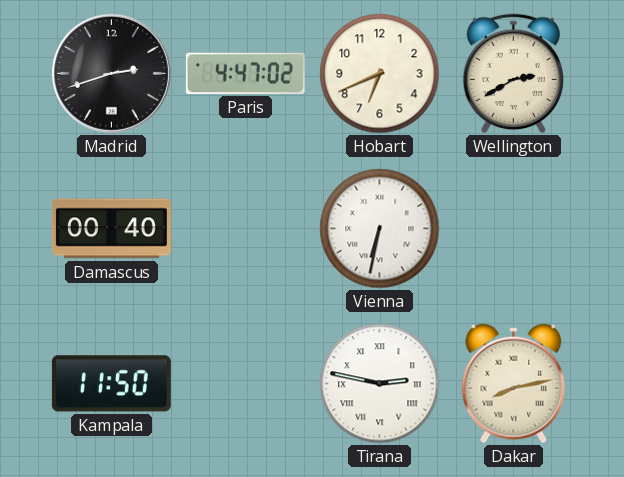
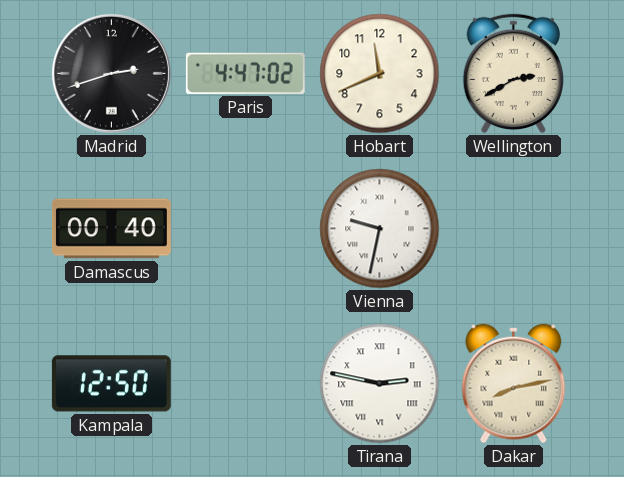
Hobart: 6:41 -> 11:41 (380, 74)
Vienna: 6:32 -> 9:32 (380, 229)
Kampala: 11:50 -> 12:50 (111, 384)
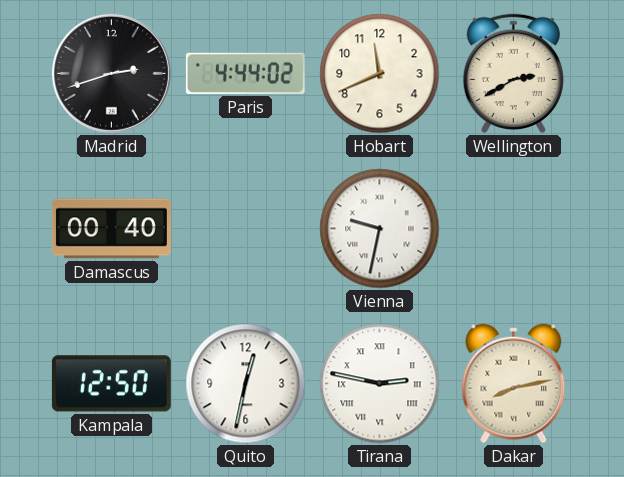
Paris: 4:47 -> 4:44 (245, 73)
Quito: none -> 12:32 (246, 384)
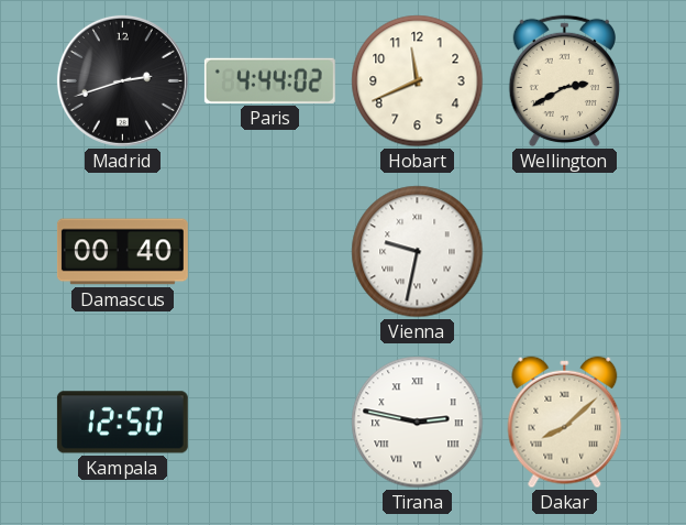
Quito: 12:32 -> none (246, 384)
Dakar: 8:13 -> 8:08 (565, 423)
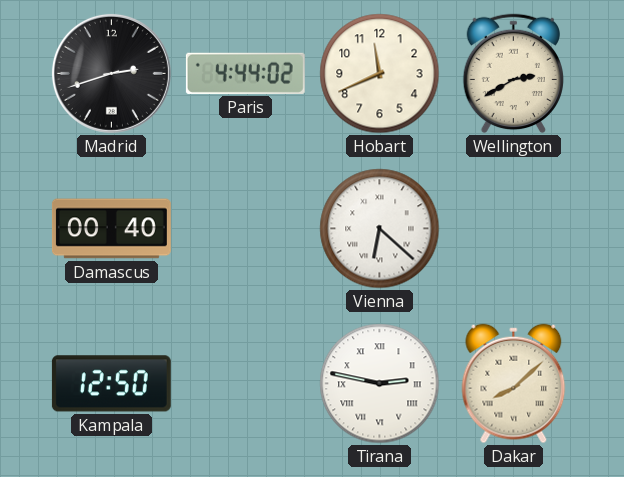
Vienna: 9:32 -> 6:22 (380, 229)
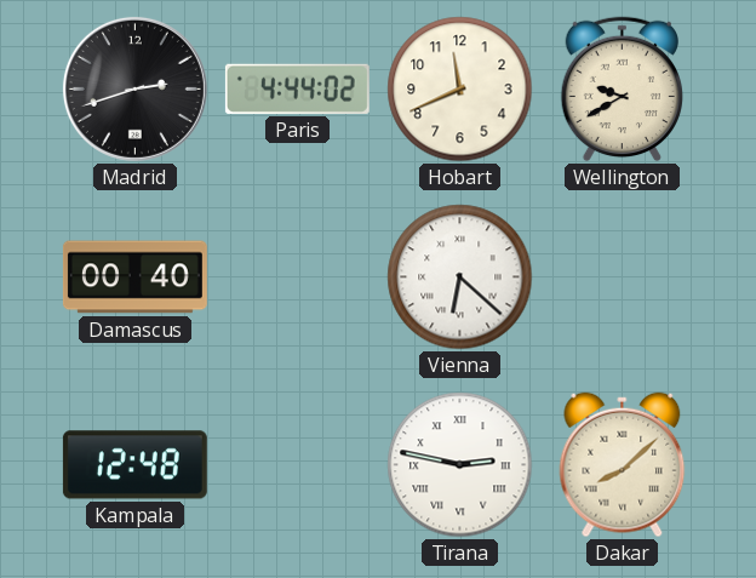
Wellington: 2:40 -> 9:40 (622, 90)
Kampala: 12:50 -> 12:48 (134, 465)
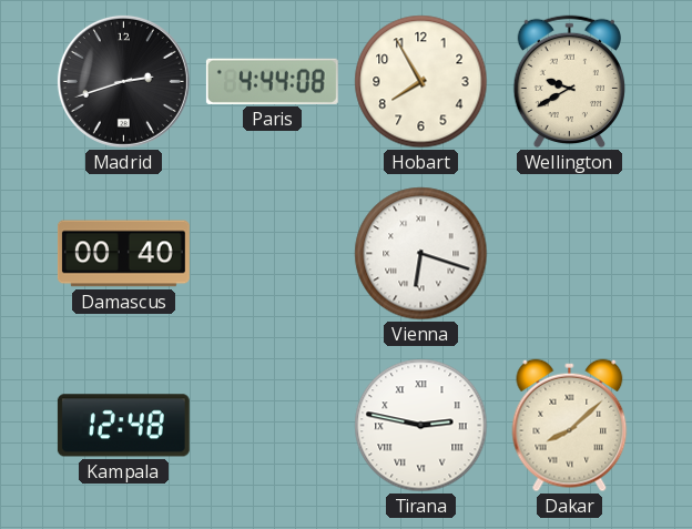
Paris: 4:44:02 -> 4:44:08 (272, 81)
Hobart: 11:41 -> 7:55 (421, 82)
Vienna: 6:22 -> 6:18 (421, 254)
